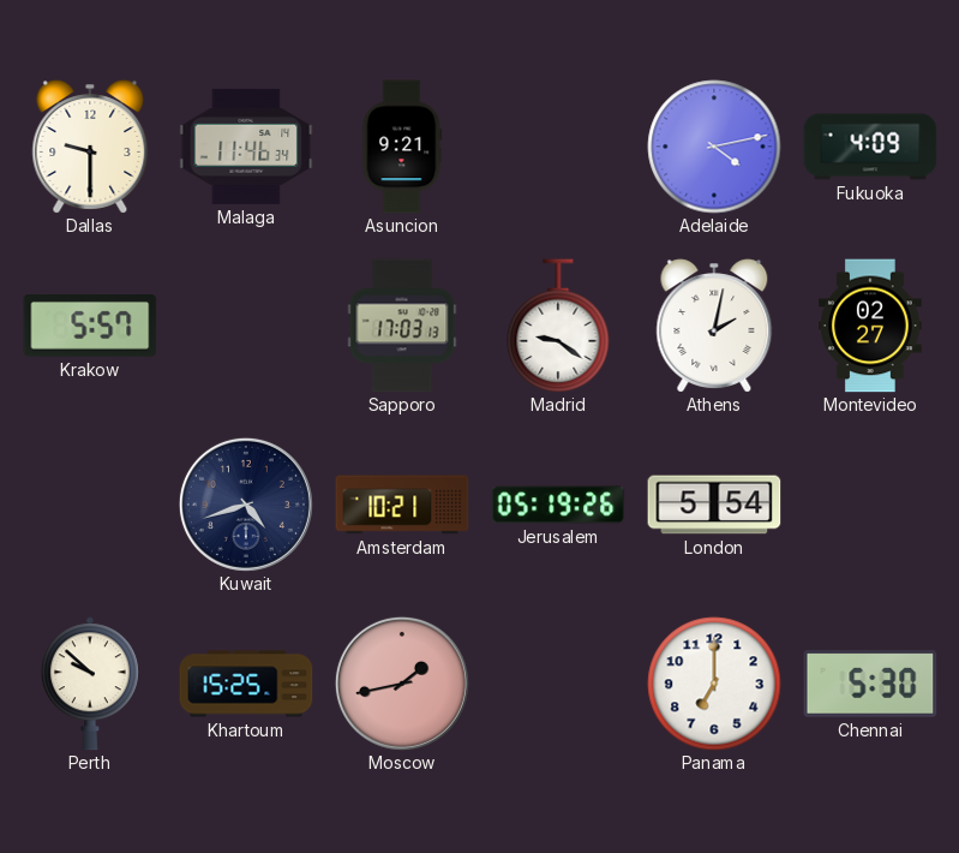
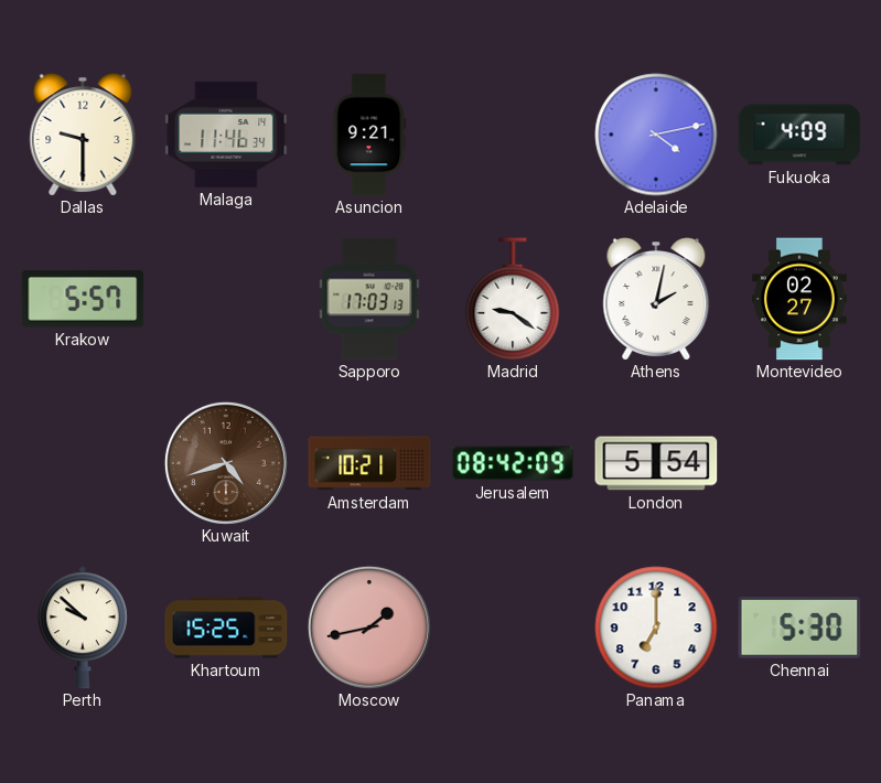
Kuwait dial: navy -> brown (226, 463)
Jerusalem: 05:19 -> 08:42 (513, 463)
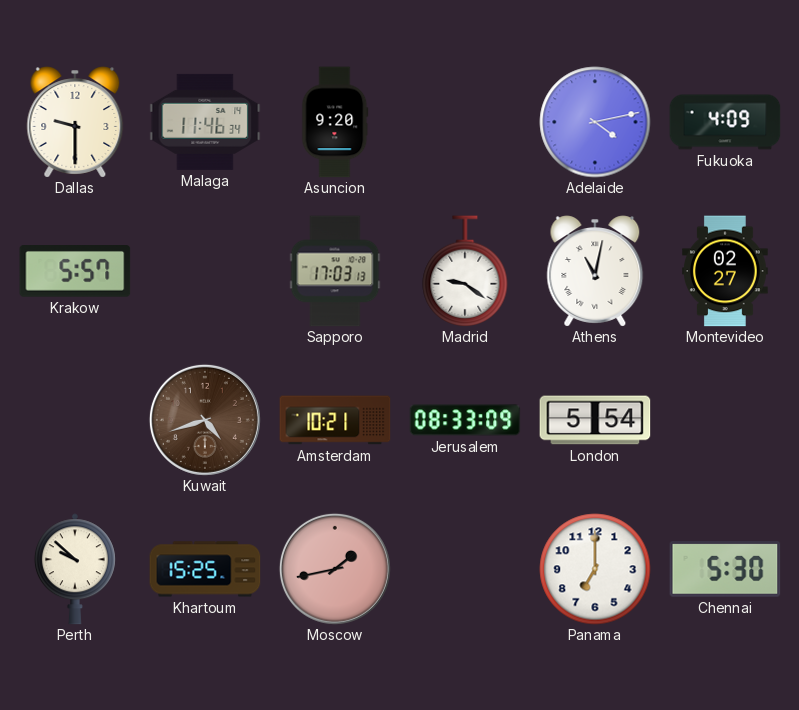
Asuncion: 9:21 -> 9:20 (335, 122)
Athens: 2:02 -> 11:02 (595, 271)
Jerusalem: 08:42 -> 08:33 (465, 420)
